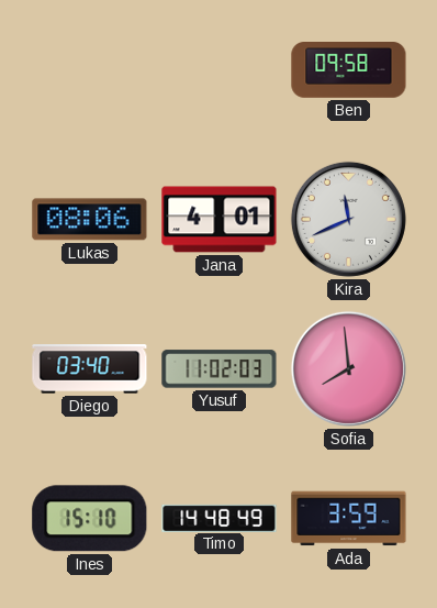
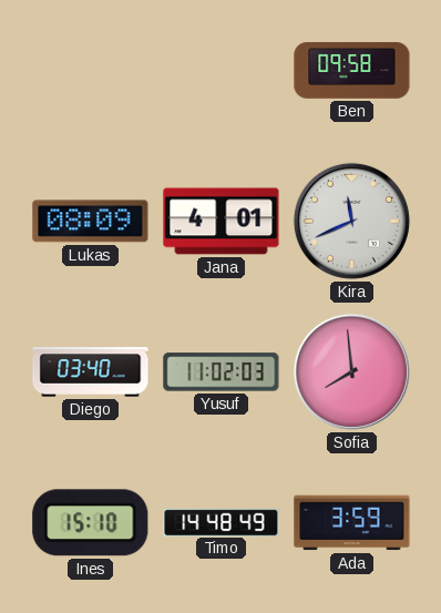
Lukas: 08:06 -> 08:09 (91, 222)
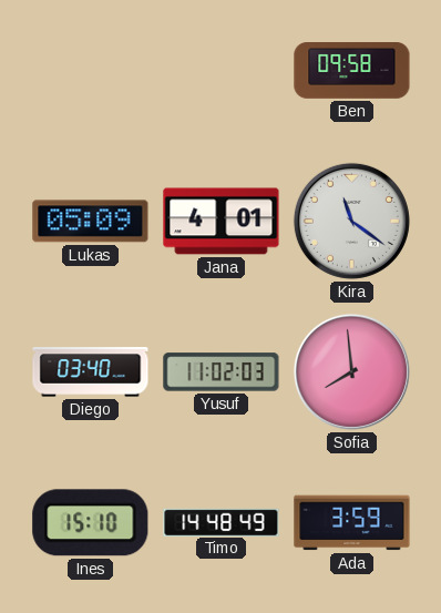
Lukas: 08:09 -> 05:09 (91, 222)
Kira: 11:41 -> 11:21 (351, 221)
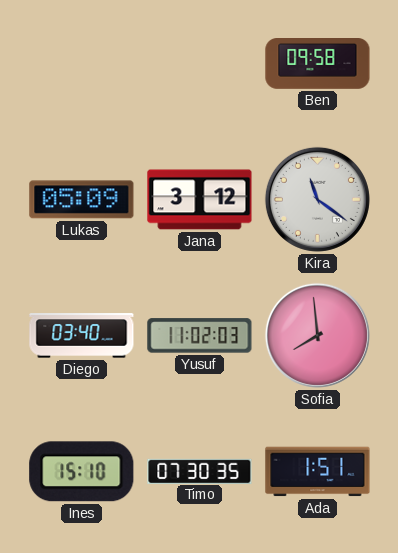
Jana: 4:01 -> 3:12 (200, 200)
Timo: 14:48 -> 07:30 (200, 471)
Ada: 3:59 -> 1:51 (318, 472)
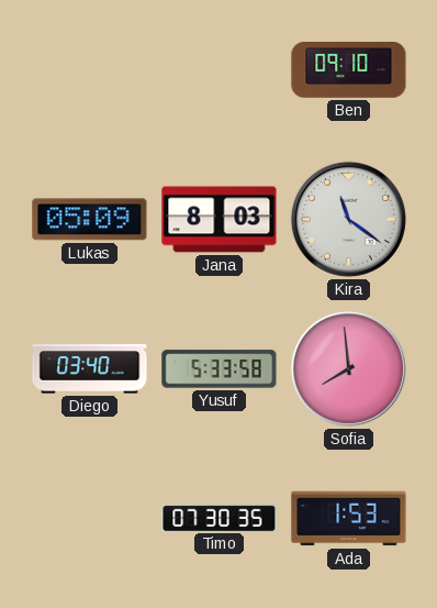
Ben: 09:58 -> 09:10 (349, 70)
Jana: 3:12 -> 8:03 (220, 220)
Yusuf: 11:02 -> 5:33 (220, 369)
Ines: 15:10 -> none (82, 472)
Ada: 1:51 -> 1:53 (349, 519)
